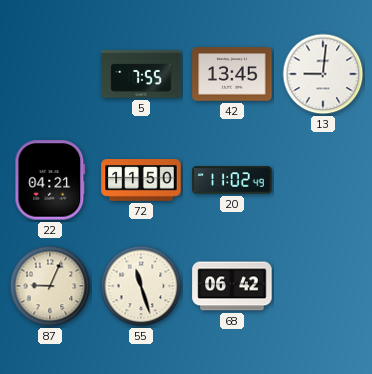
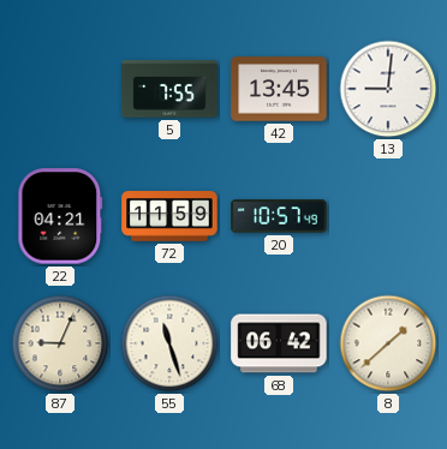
72: 11:50 -> 11:59 (169, 216)
20: 11:02 -> 10:57 (279, 216)
8: none -> 1:38 (388, 343)
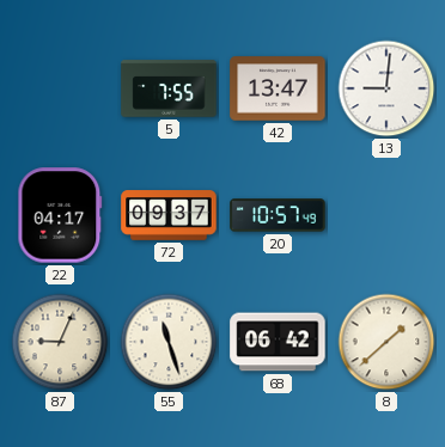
42: 13:45 -> 13:47 (278, 88)
22: 04:21 -> 04:17 (60, 215)
72: 11:59 -> 09:37 (169, 215)
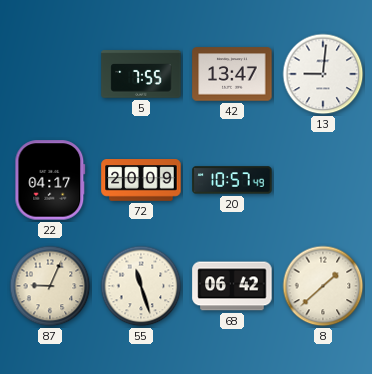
72: 09:37 -> 20:09 (141, 180)
